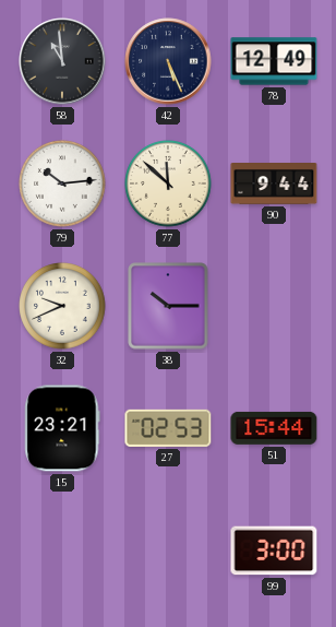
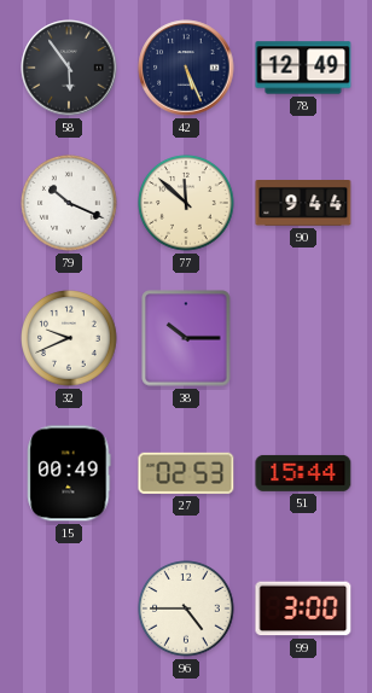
58: 10:59 -> 5:54 (69, 68)
79: 10:14 -> 10:19 (69, 203)
15: 23:21 -> 00:49 (69, 473)
96: none -> 4:45 (186, 608)
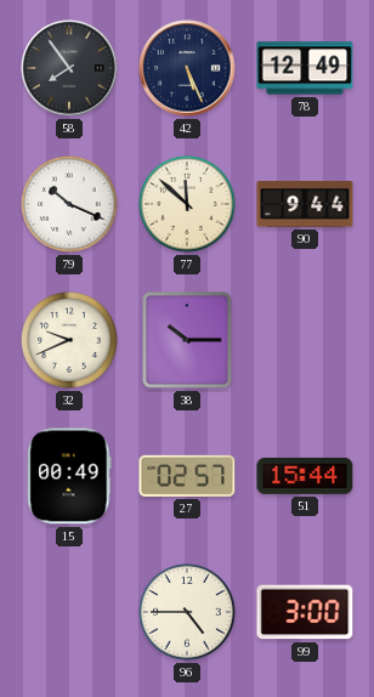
58: 5:54 -> 7:54 (69, 68)
27: 02:53 -> 02:57 (187, 476)
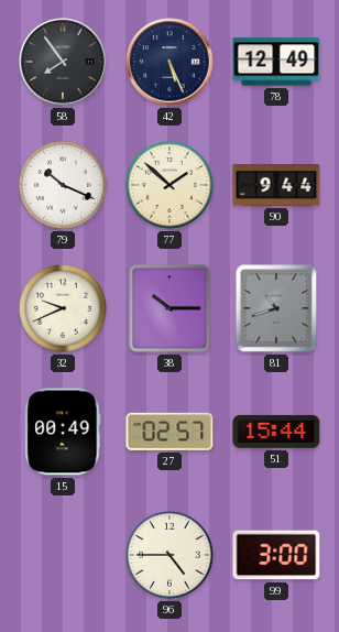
77: 11:52 -> 1:52 (169, 185)
81: none -> 10:42 (276, 308)
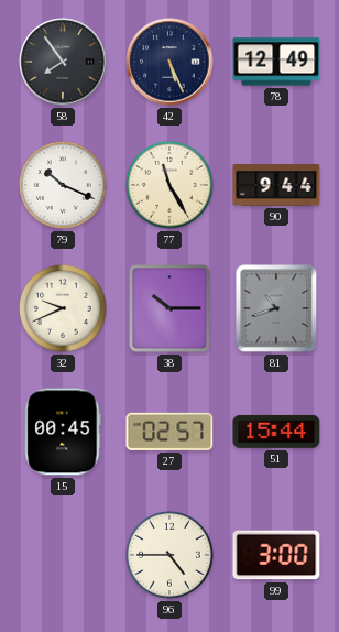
77: 1:52 -> 11:25 (169, 185)
15: 00:49 -> 00:45 (63, 432)
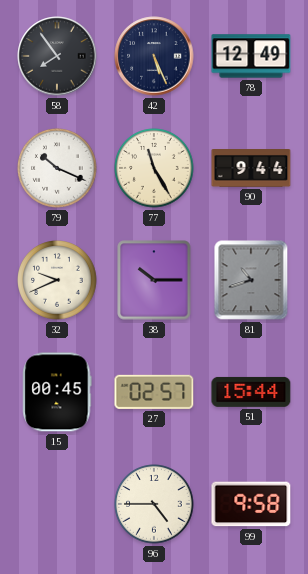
99: 3:00 -> 9:58 (251, 504)
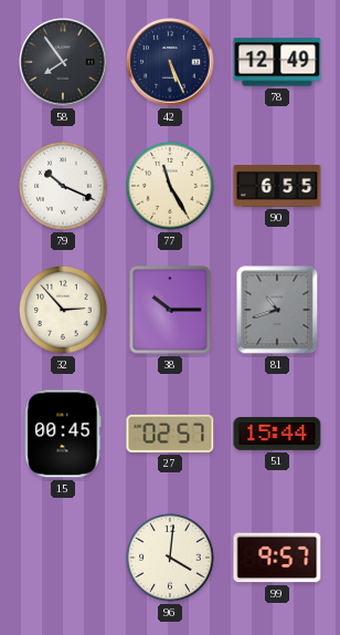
90: 9:44 -> 6:55 (277, 187)
32: 9:41 -> 2:53 (63, 310)
96: 4:45 -> 4:01 (170, 558)
99: 9:58 -> 9:57 (277, 558)
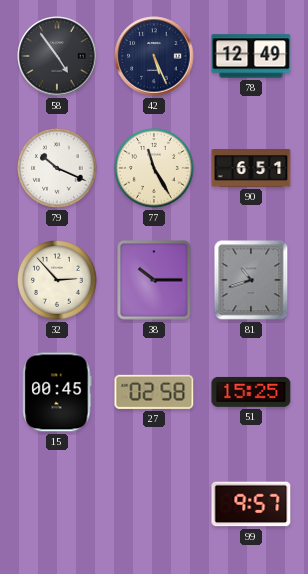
58: 7:54 -> 4:54 (57, 56)
90: 6:55 -> 6:51 (251, 169)
27: 02:57 -> 02:58 (154, 392)
51: 15:44 -> 15:25 (251, 392)
96: 4:01 -> none (170, 558)
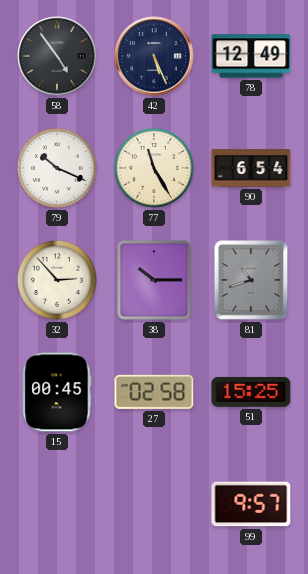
90: 6:51 -> 6:54 (251, 169)
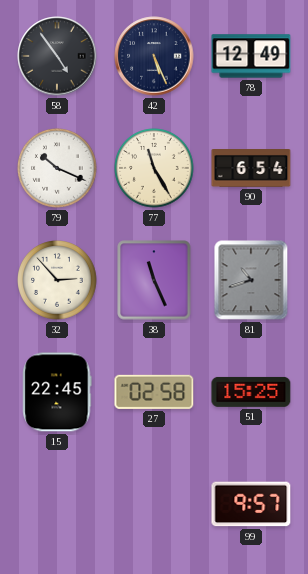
38: 10:15 -> 11:26 (154, 280)
15: 00:45 -> 22:45 (57, 392)
